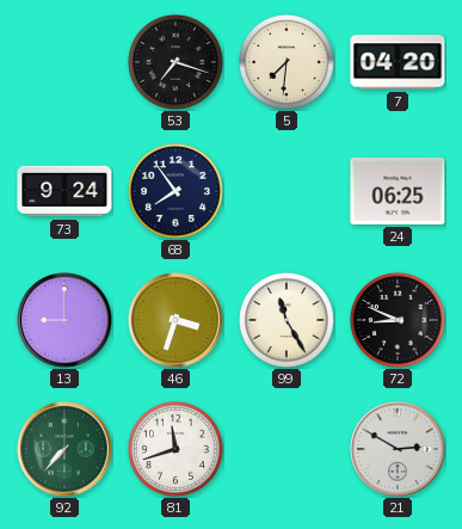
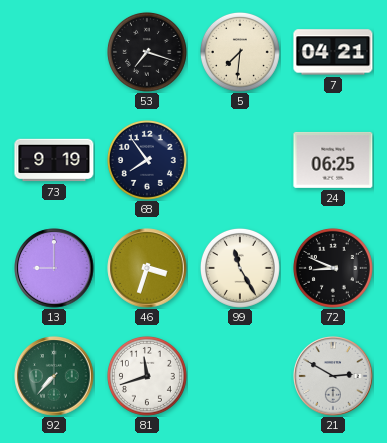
7: 04:20 -> 04:21 (333, 52)
73: 9:24 -> 9:19 (54, 160)
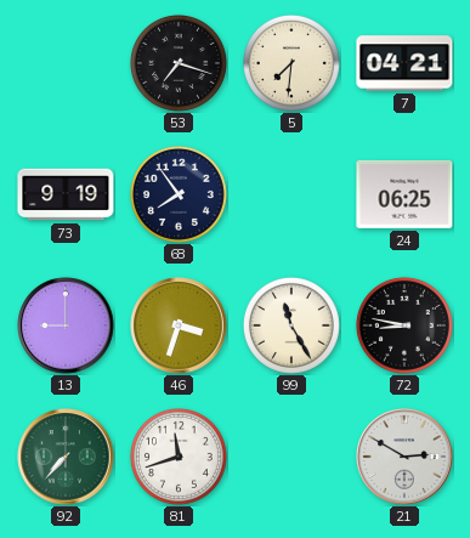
72: 8:49 -> 8:47 (404, 325)
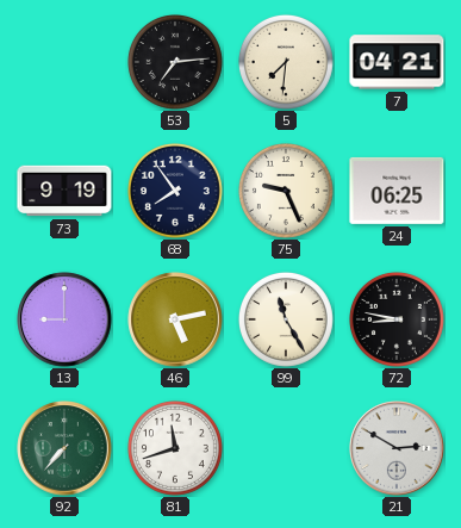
53: 7:18 -> 7:14 (175, 62)
75: none -> 9:26 (286, 191)
46: 3:33 -> 5:13 (175, 319)
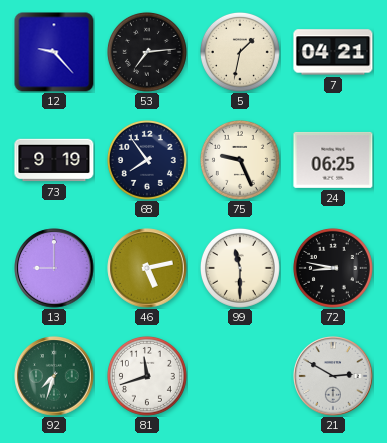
12: none -> 9:23 (54, 52)
5: 7:31 -> 1:32 (240, 52)
99: 11:25 -> 11:30 (240, 268)
92: 7:37 -> 7:33 (54, 376)
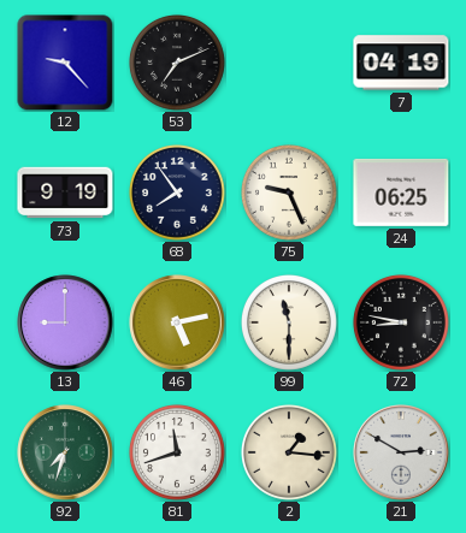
53: 7:14 -> 7:11 (177, 63)
5: 1:32 -> none (240, 52)
7: 04:21 -> 04:19 (401, 63)
2: none -> 1:16 (289, 452)
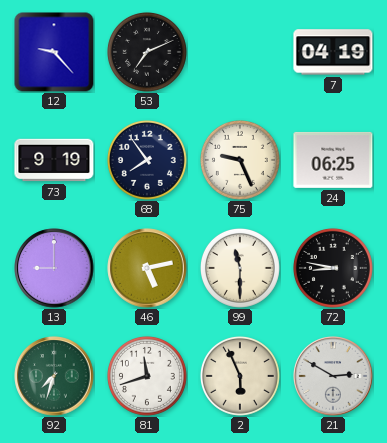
2: 1:16 -> 5:56 (240, 376)
